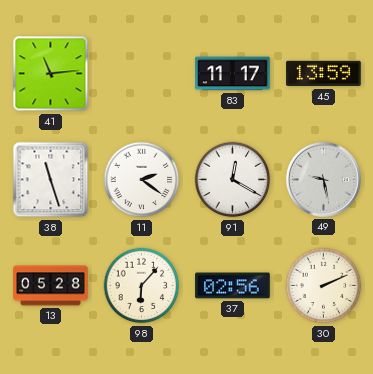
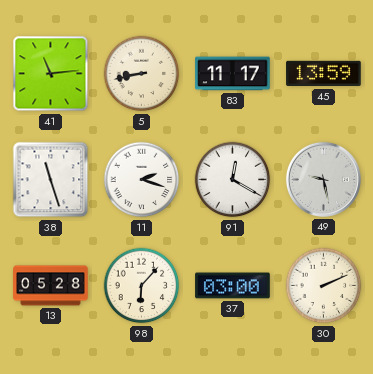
5: none -> 8:43 (142, 74)
11: 2:21 -> 2:18 (142, 180)
37: 02:56 -> 03:00 (233, 286)
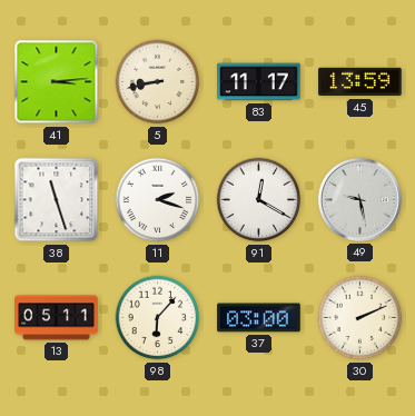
41: 11:14 -> 3:14 (57, 82)
13: 05:28 -> 05:11 (57, 318)
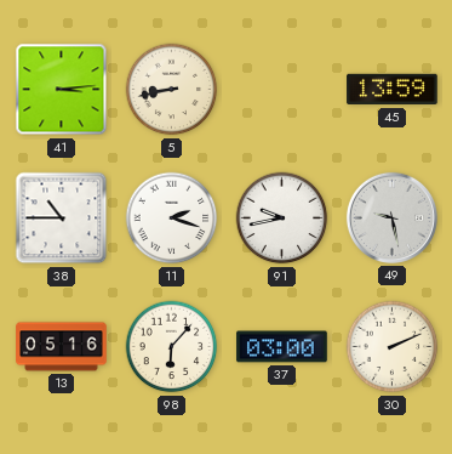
83: 11:17 -> none (259, 82)
38: 11:27 -> 10:45 (62, 219)
91: 12:20 -> 9:43 (282, 219)
13: 05:11 -> 05:16 (62, 347)
